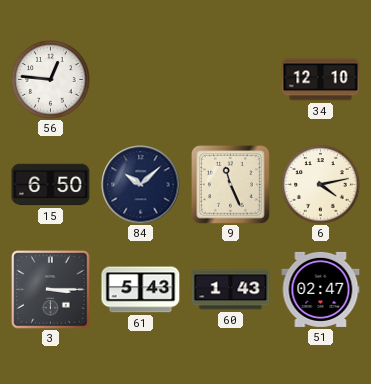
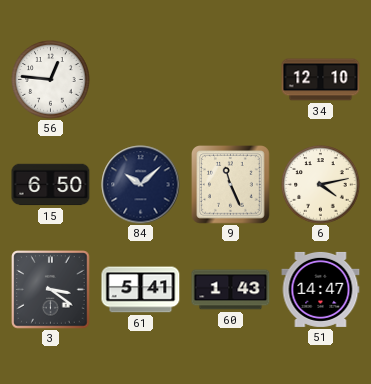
3: 3:15 -> 3:21 (51, 290)
61: 5:43 -> 5:41 (141, 290)
51: 02:47 -> 14:47 (321, 289)
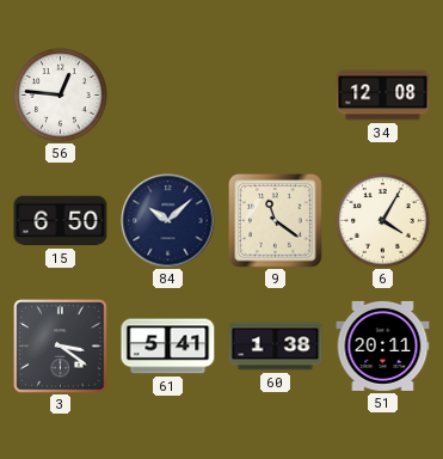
34: 12:10 -> 12:08 (383, 96)
9: 11:26 -> 11:21 (276, 221)
6: 4:13 -> 4:05 (383, 221)
60: 1:43 -> 1:38 (276, 347)
51: 14:47 -> 20:11 (383, 345)
